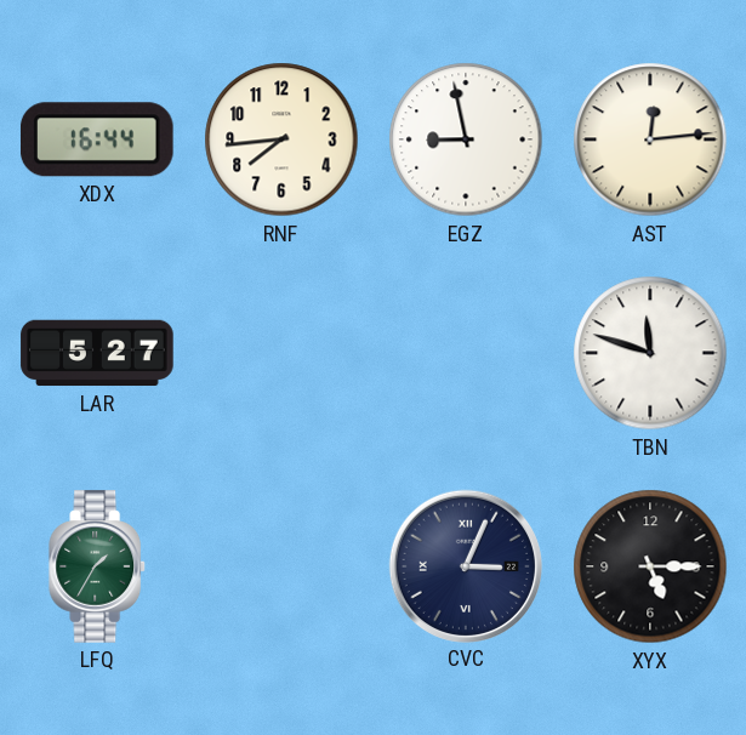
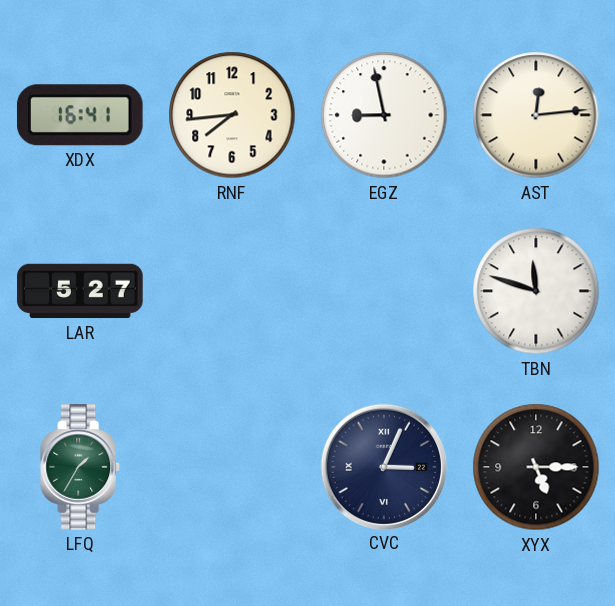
XDX: 16:44 -> 16:41 (80, 115)
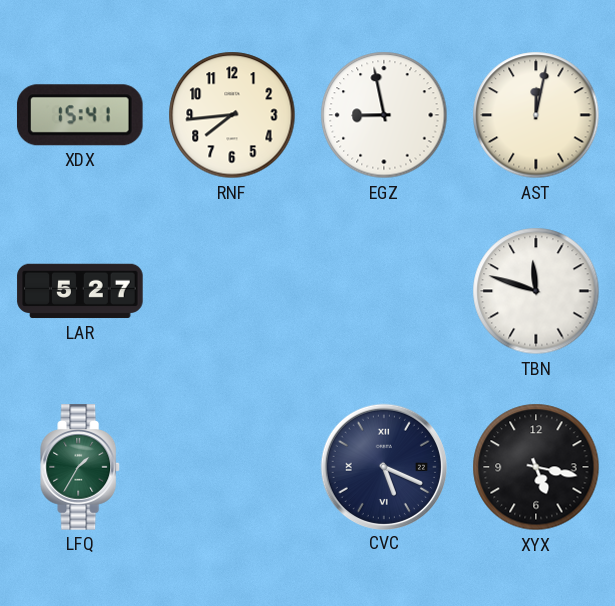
XDX: 16:41 -> 15:41 (80, 115)
AST: 12:14 -> 12:02 (536, 115)
CVC: 3:04 -> 5:19 (383, 466)
XYX: 5:15 -> 5:17 (536, 467)
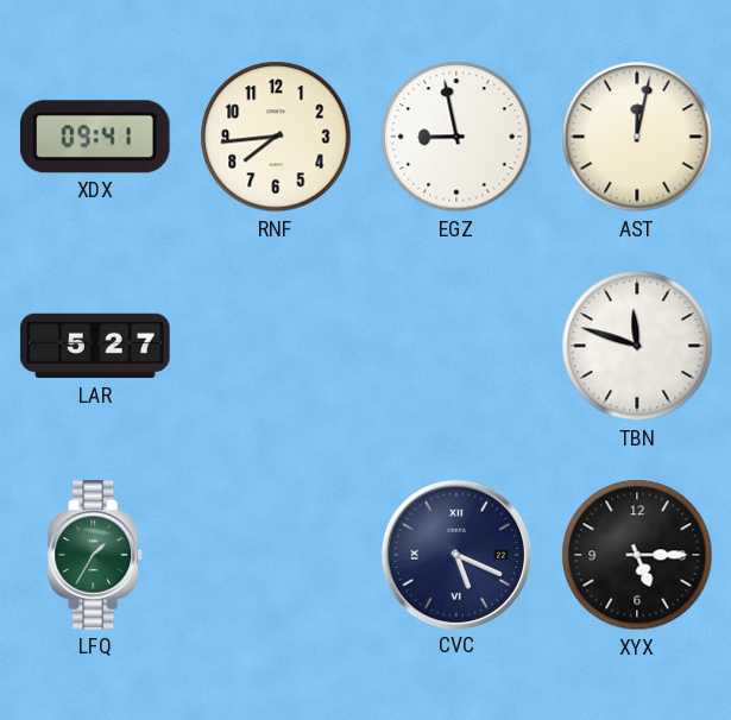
XDX: 15:41 -> 09:41 (95, 137)
XYX: 5:17 -> 5:15 (637, 555)
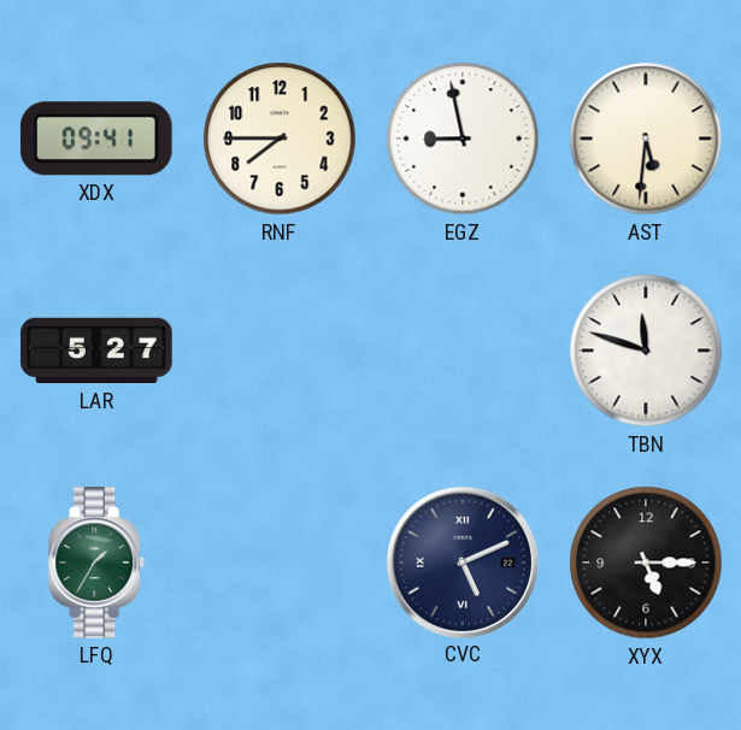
RNF: 7:44 -> 7:45 (280, 139)
AST: 12:02 -> 5:31 (646, 139)
CVC: 5:19 -> 5:11 (461, 561)
